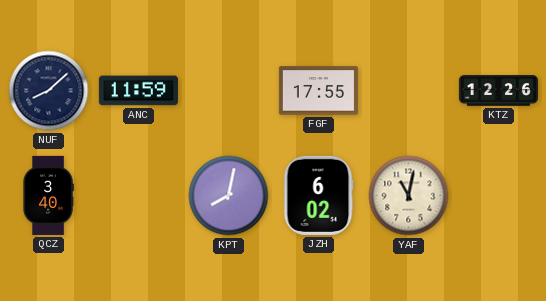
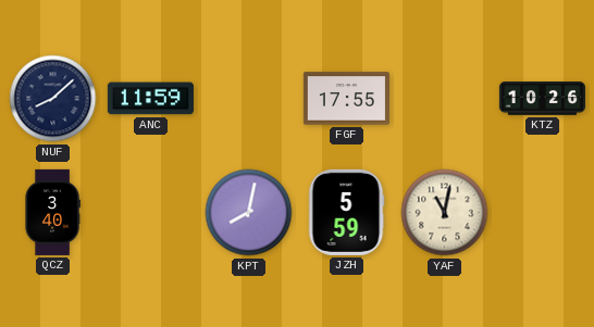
KTZ: 12:26 -> 10:26 (542, 99)
JZH: 6:02 -> 5:59 (346, 212)
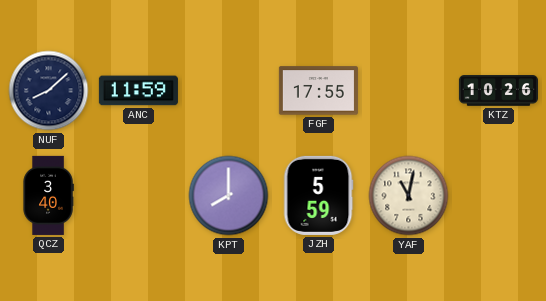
KPT: 8:02 -> 8:00 (229, 196)
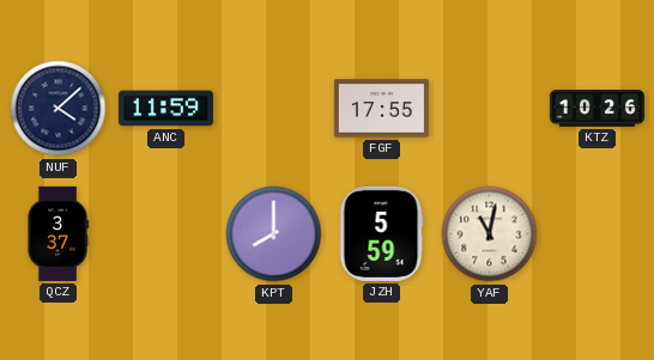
NUF: 8:08 -> 4:08 (59, 109)
QCZ: 3:40 -> 3:37 (57, 233)
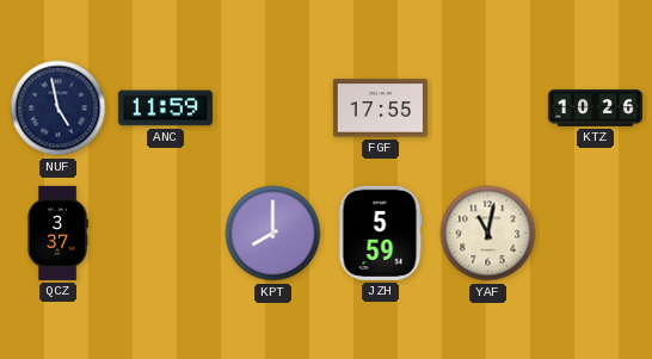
NUF: 4:08 -> 4:58 (59, 109)
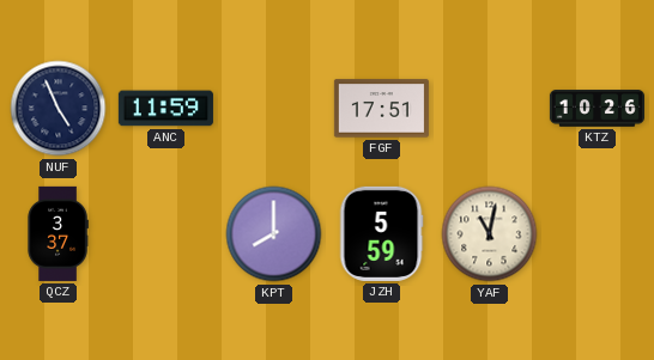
NUF: 4:58 -> 4:56 (59, 109)
FGF: 17:55 -> 17:51 (381, 109)
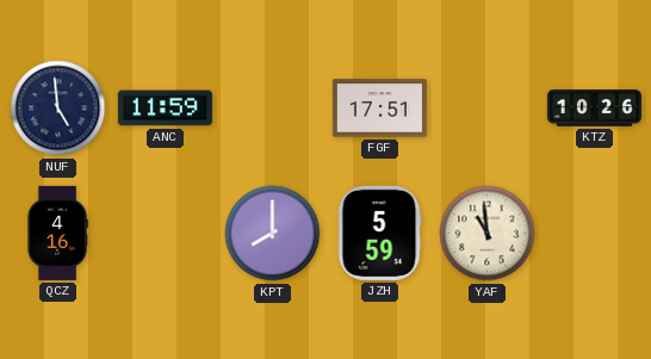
NUF: 4:56 -> 4:59 (58, 109)
QCZ: 3:37 -> 4:16 (57, 233)
YAF: 11:02 -> 10:59 (488, 234)
